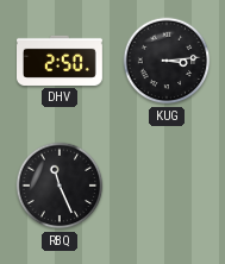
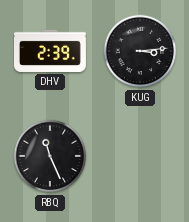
DHV: 2:50 -> 2:39 (51, 51)
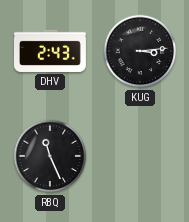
DHV: 2:39 -> 2:43 (51, 51)
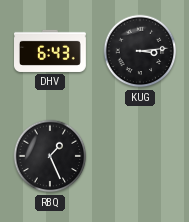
DHV: 2:43 -> 6:43 (51, 51)
RBQ: 11:26 -> 1:26 (50, 156)
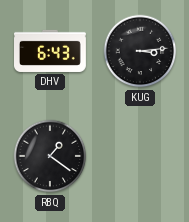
RBQ: 1:26 -> 1:21 (50, 156)
